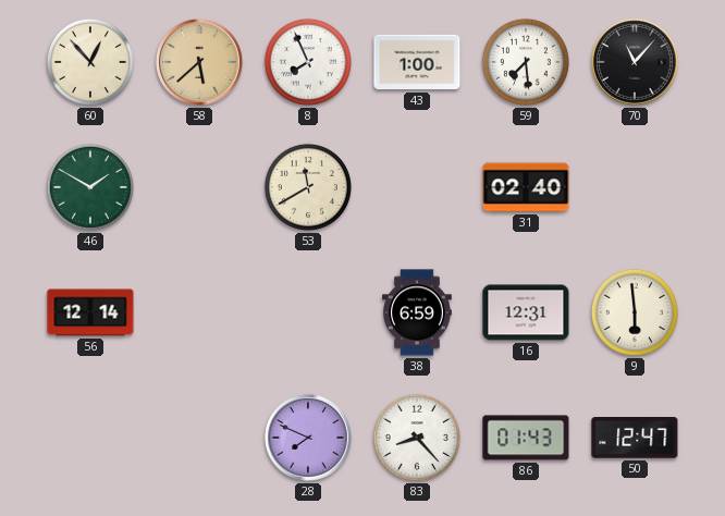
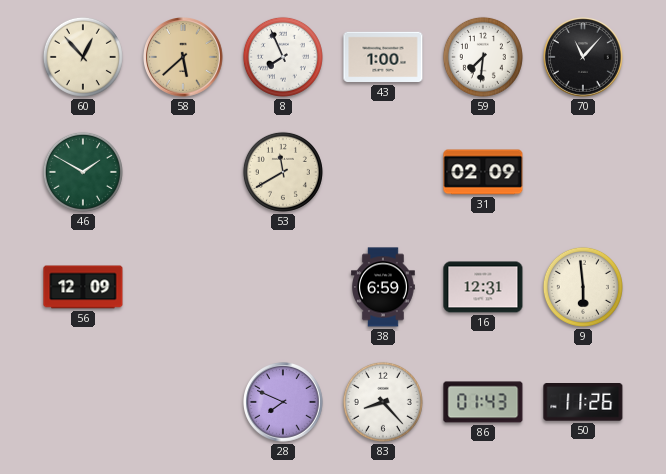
59: 7:29 -> 7:31 (483, 57)
31: 02:40 -> 02:09 (483, 172)
56: 12:14 -> 12:09 (83, 287)
50: 12:47 -> 11:26 (583, 403)
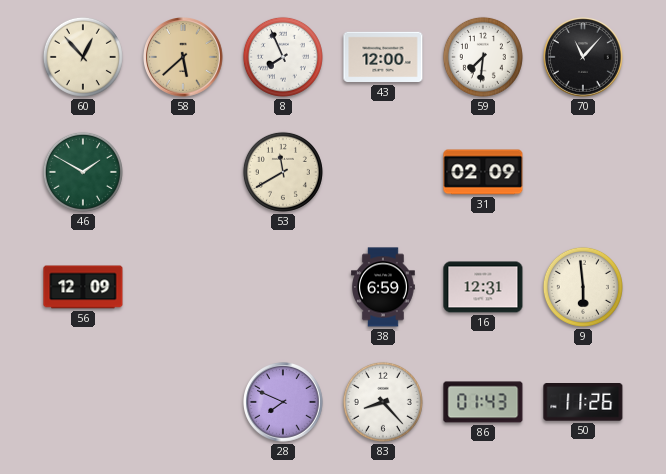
43: 1:00 -> 12:00 (383, 57)
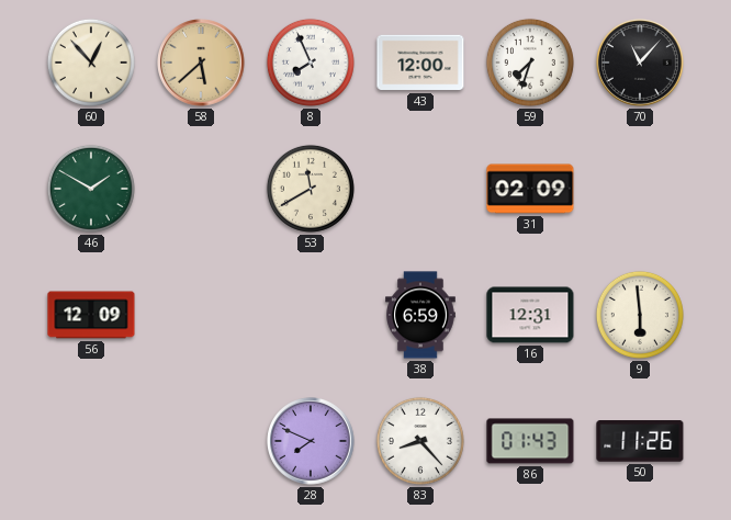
59: 7:31 -> 7:33 (530, 63)
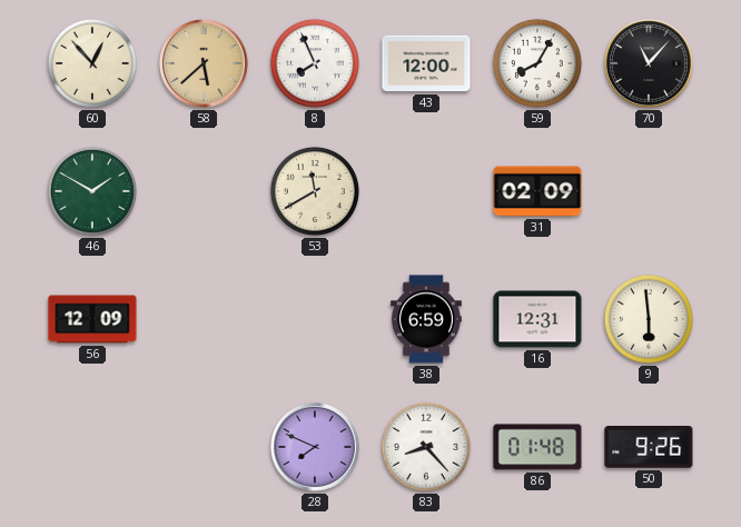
59: 7:33 -> 8:05 (537, 63)
86: 01:43 -> 01:48 (537, 447)
50: 11:26 -> 9:26 (649, 448)
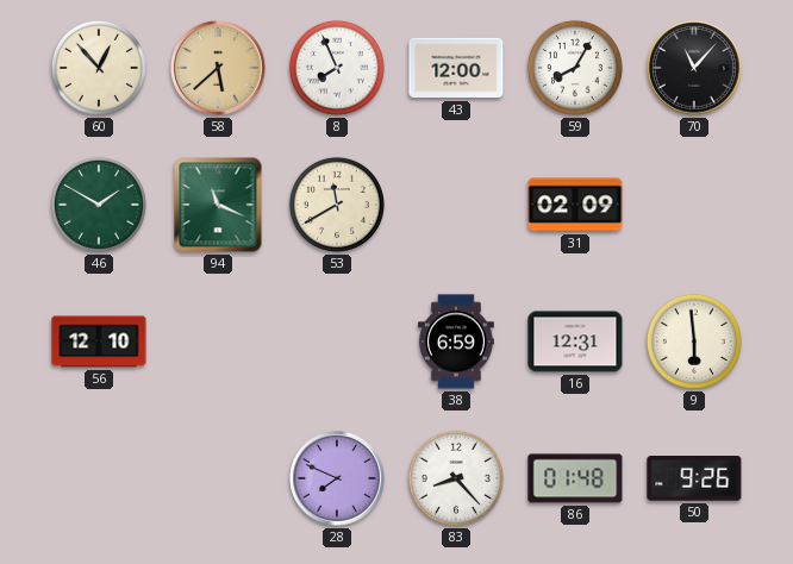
94: none -> 11:19 (218, 205)
56: 12:09 -> 12:10 (99, 341)
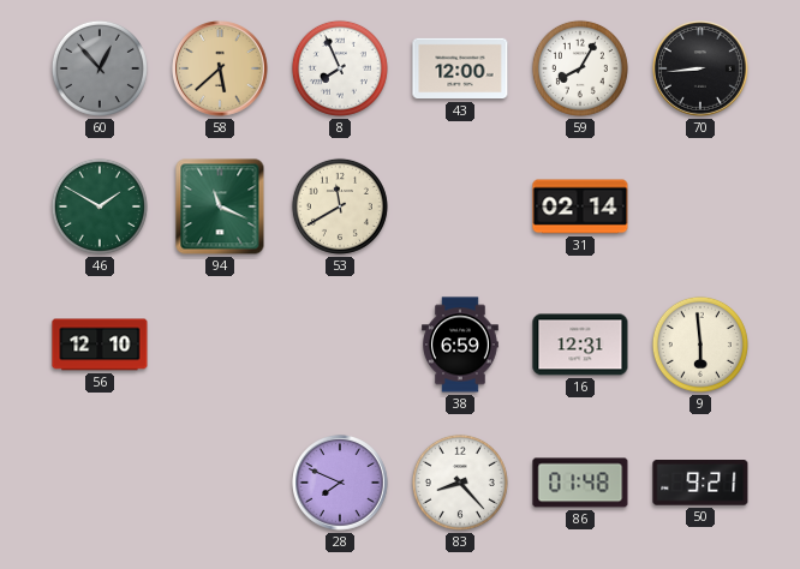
60 dial: cream -> grey (100, 68)
70: 11:07 -> 8:44 (700, 68)
31: 02:09 -> 02:14 (580, 206)
50: 9:26 -> 9:21 (700, 484)
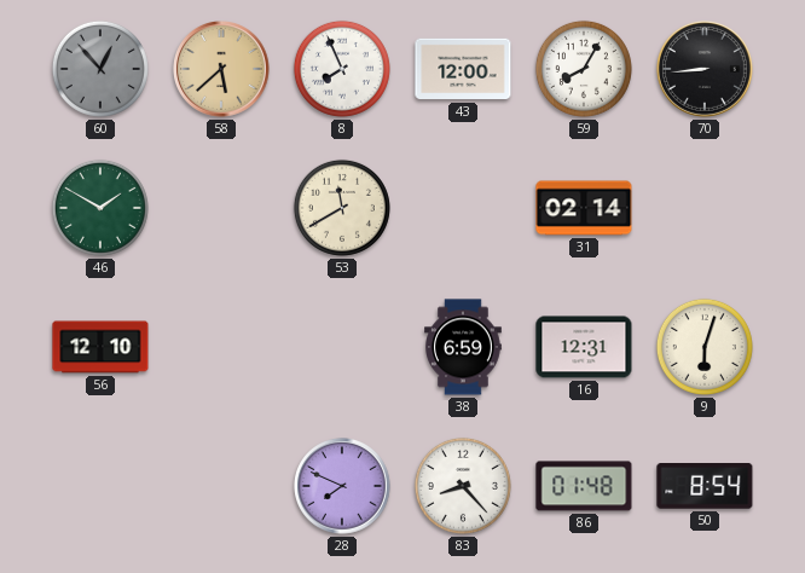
94: 11:19 -> none (220, 206)
9: 5:59 -> 6:03 (705, 347)
50: 9:21 -> 8:54 (705, 487)
